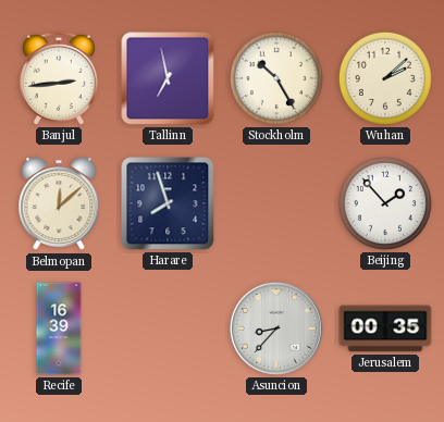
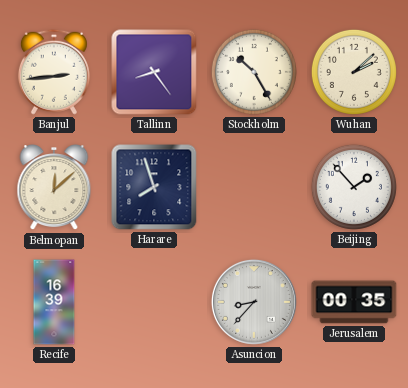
Tallinn: 6:58 -> 8:24 (154, 72)
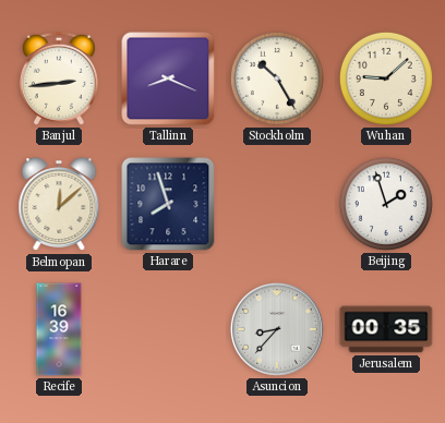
Tallinn: 8:24 -> 8:19 (168, 78)
Wuhan: 2:08 -> 9:08 (386, 78)
Beijing: 1:53 -> 1:57 (386, 204)
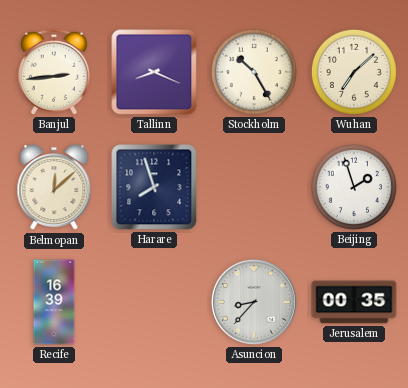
Wuhan: 9:08 -> 7:08 (354, 72)
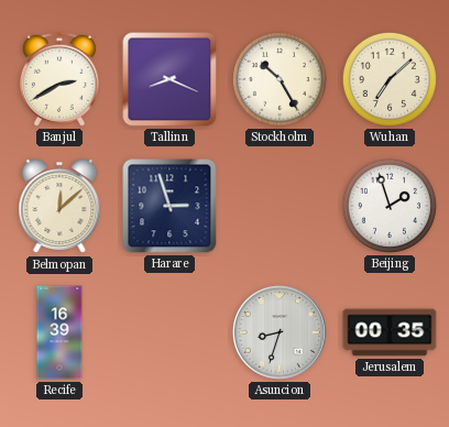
Banjul: 2:44 -> 2:40 (59, 79)
Harare: 7:57 -> 2:57 (169, 206)
Asuncion: 8:37 -> 8:33 (280, 332)
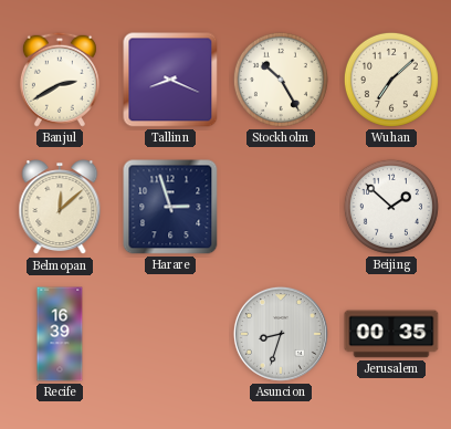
Beijing: 1:57 -> 1:52 (391, 207)
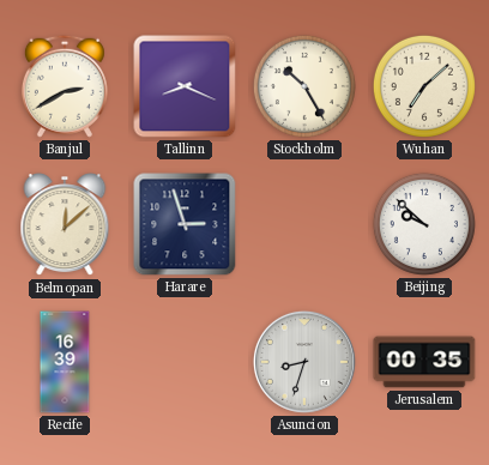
Beijing: 1:52 -> 9:52 (424, 224)
